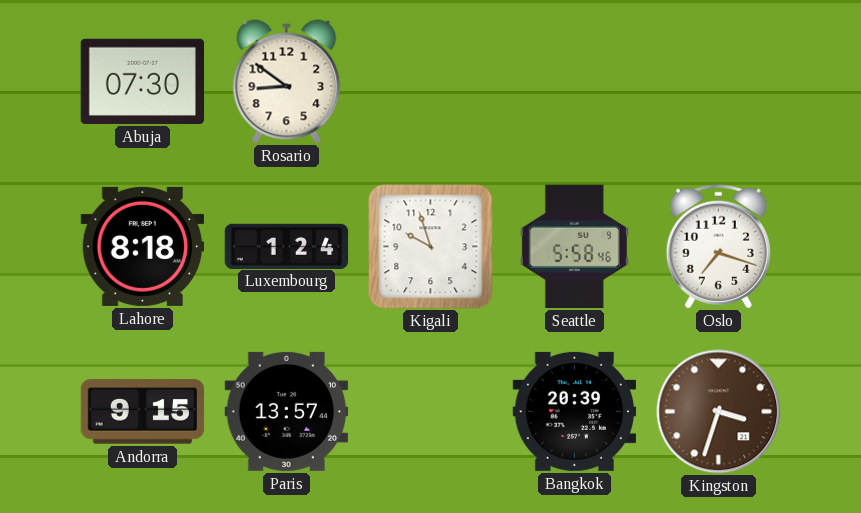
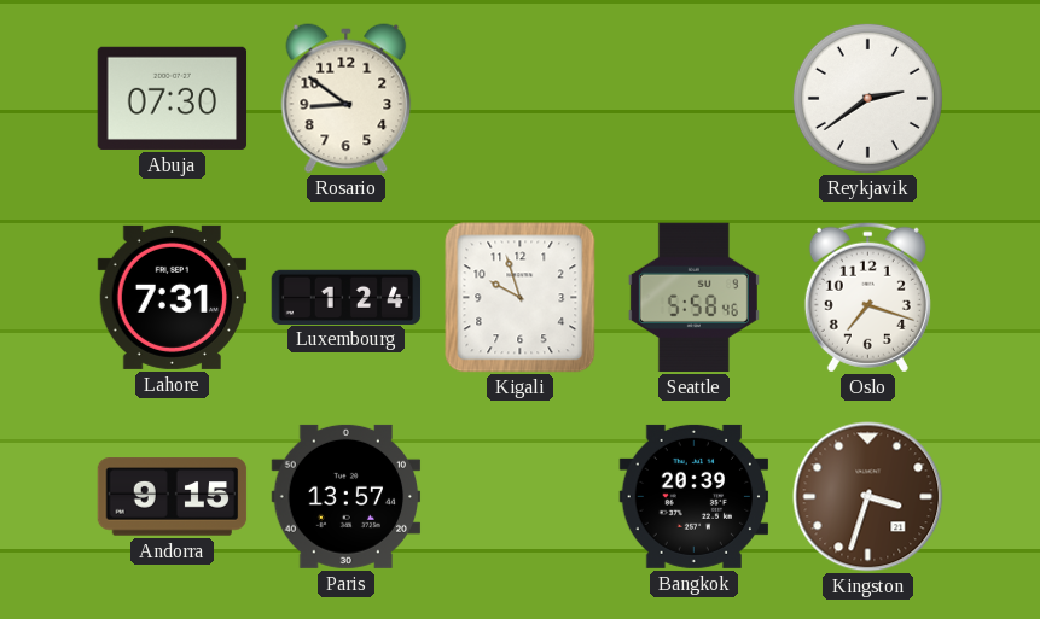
Reykjavik: none -> 2:39 (867, 98)
Lahore: 8:18 -> 7:31 (173, 297)
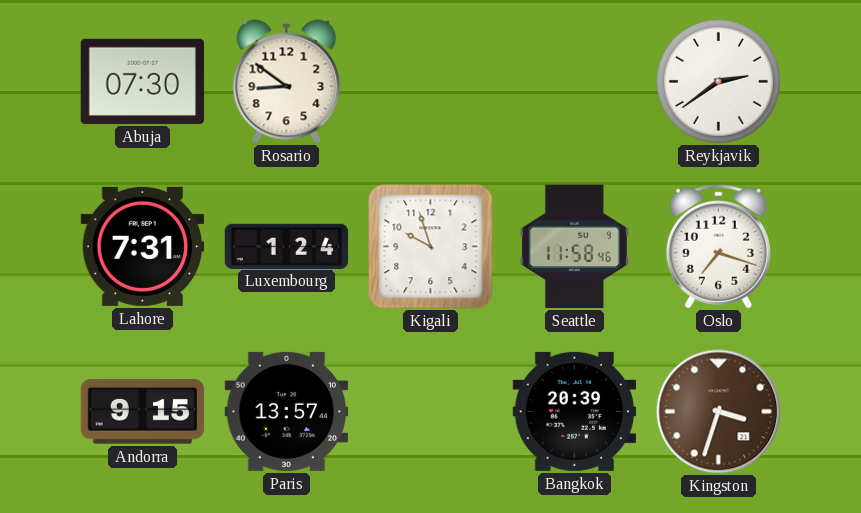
Seattle: 5:58 -> 11:58 (574, 247)
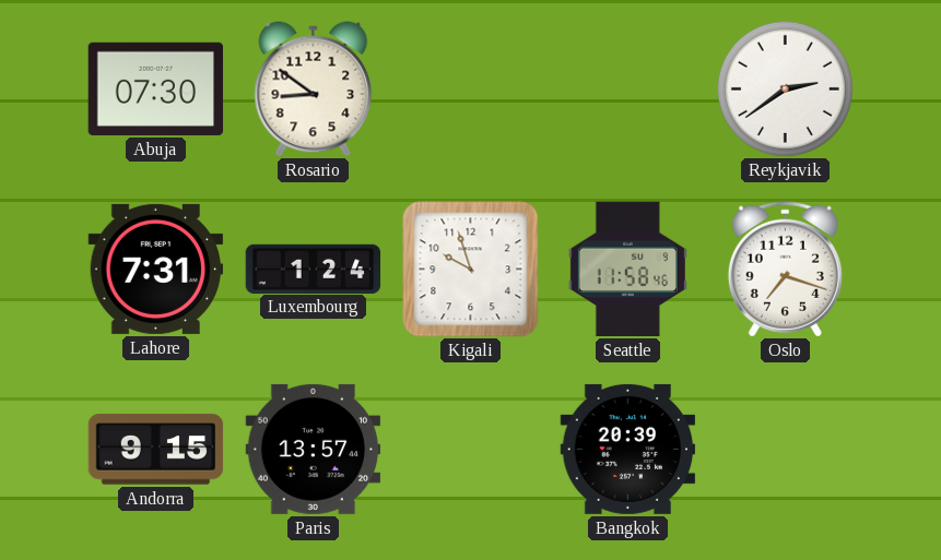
Kingston: 3:33 -> none (719, 412)
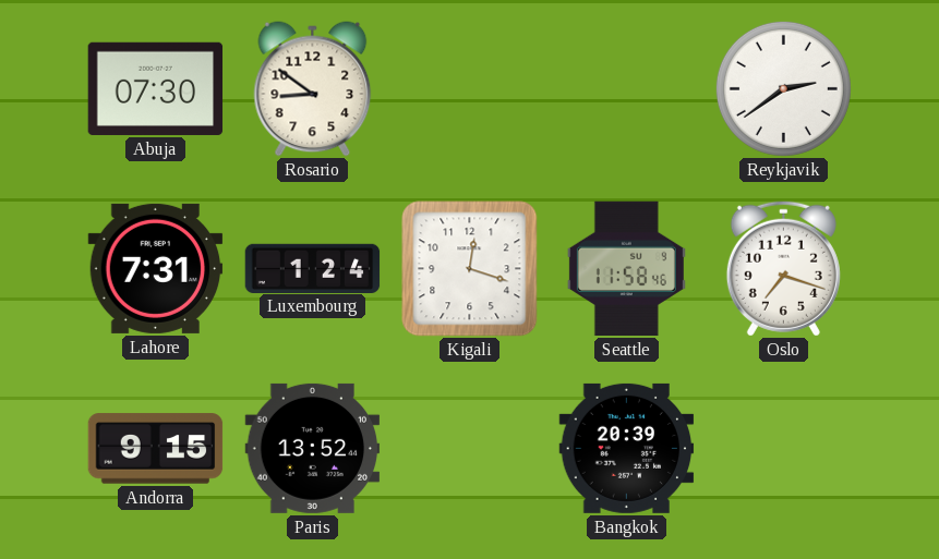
Kigali: 9:57 -> 12:18 (470, 269)
Paris: 13:57 -> 13:52 (313, 448)
